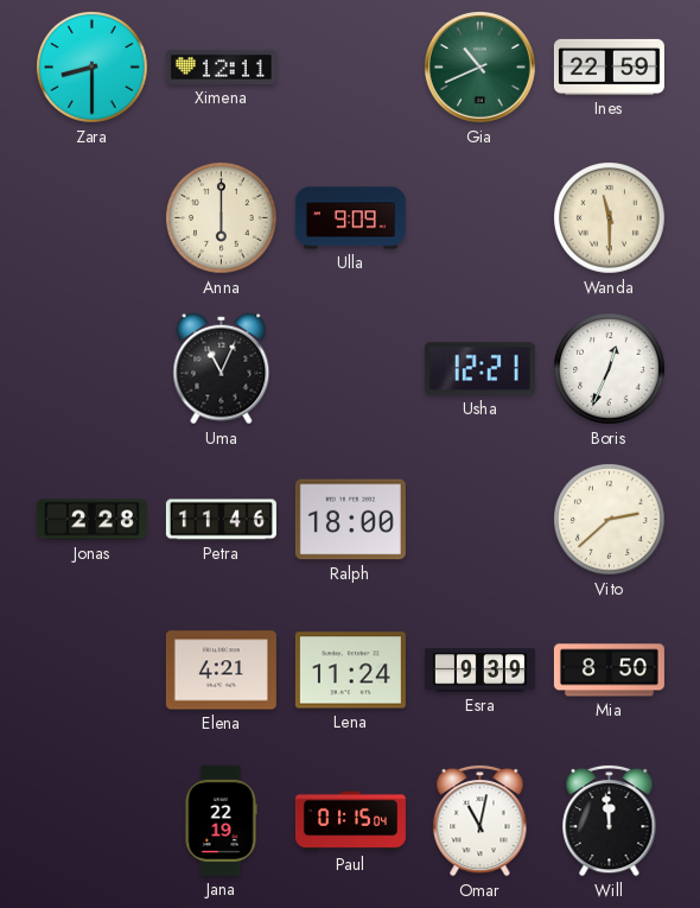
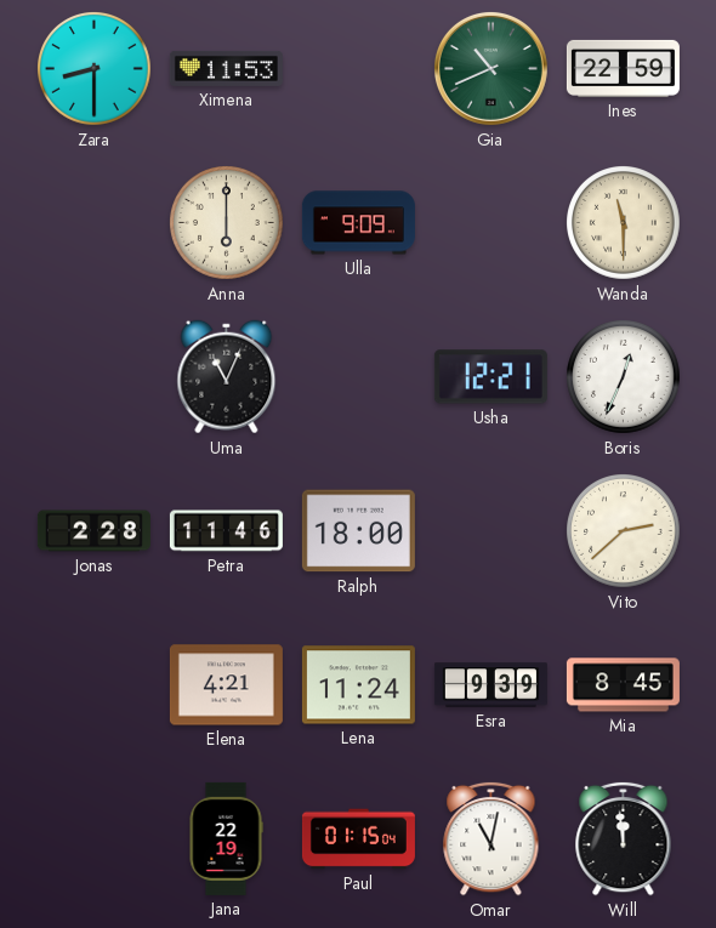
Ximena: 12:11 -> 11:53 (226, 68)
Mia: 8:50 -> 8:45 (623, 685)
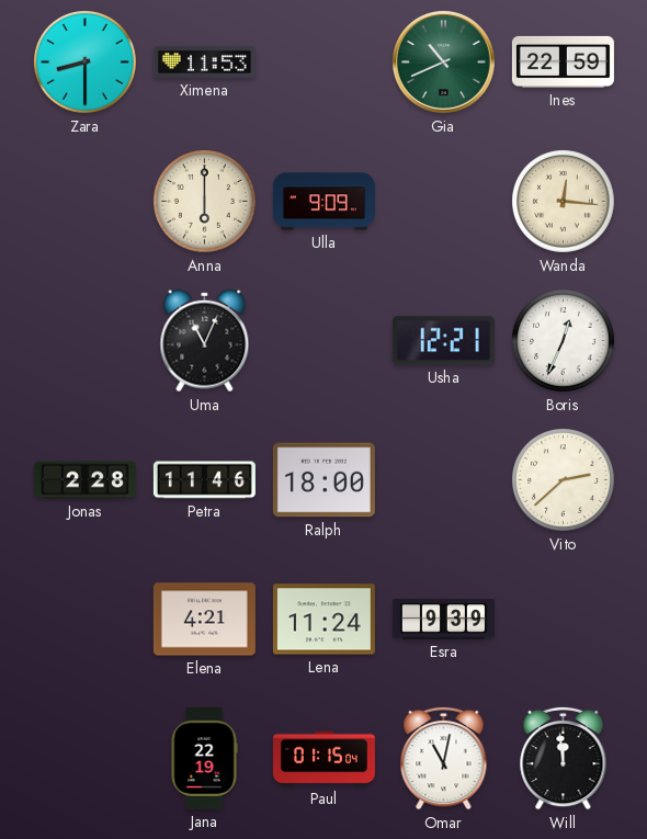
Wanda: 11:30 -> 12:16 (564, 202)
Mia: 8:45 -> none (623, 685)
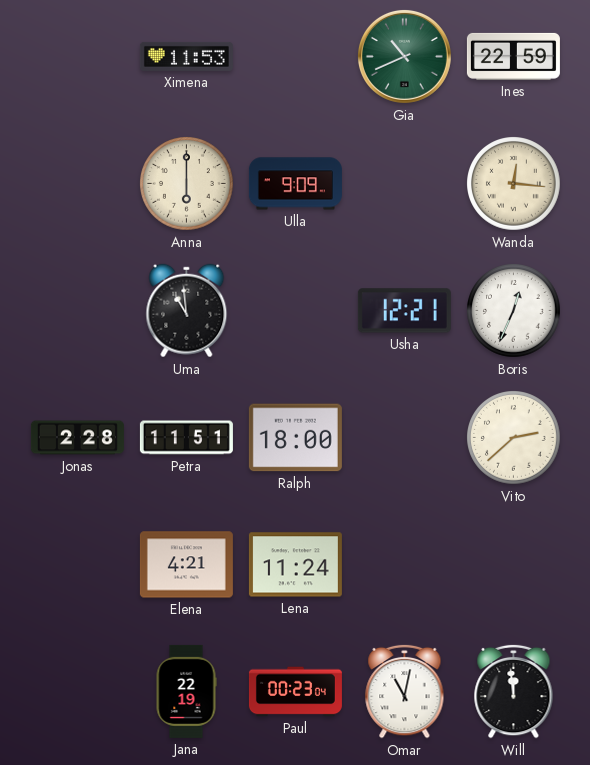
Zara: 8:30 -> none (86, 63)
Uma: 11:04 -> 10:59 (187, 311)
Petra: 11:46 -> 11:51 (186, 438)
Esra: 9:39 -> none (443, 620)
Paul: 01:15 -> 00:23 (295, 692)
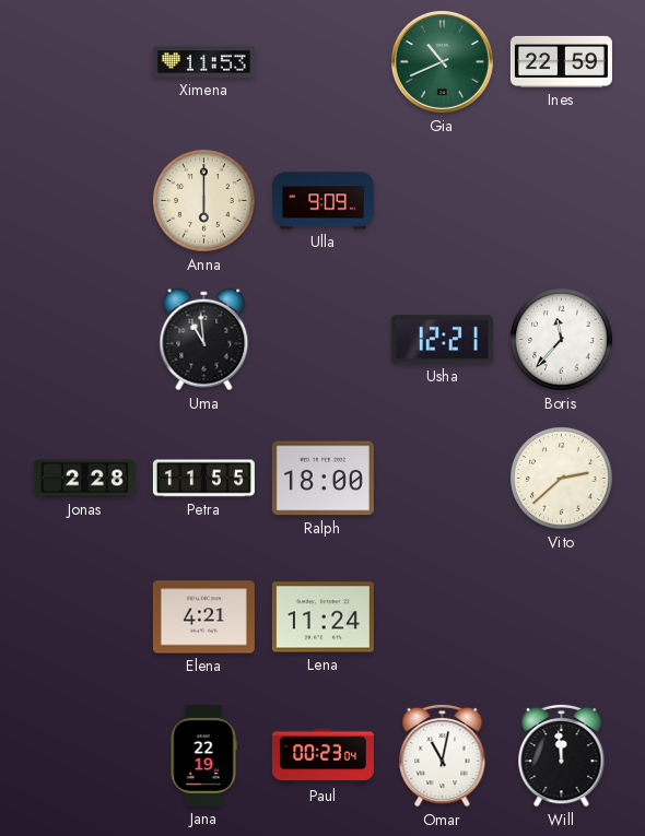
Wanda: 12:16 -> none (514, 184)
Boris: 12:34 -> 11:37 (562, 340)
Petra: 11:51 -> 11:55 (203, 479)
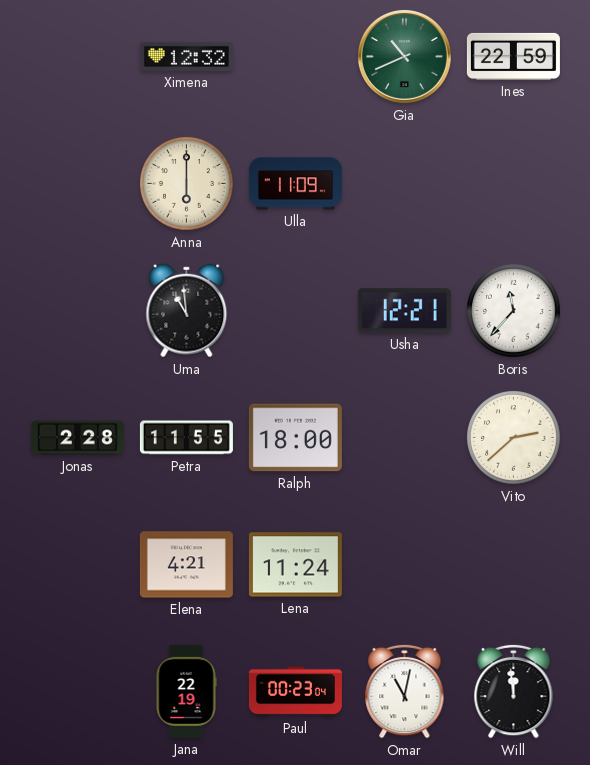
Ximena: 11:53 -> 12:32 (186, 56)
Ulla: 9:09 -> 11:09 (295, 184)
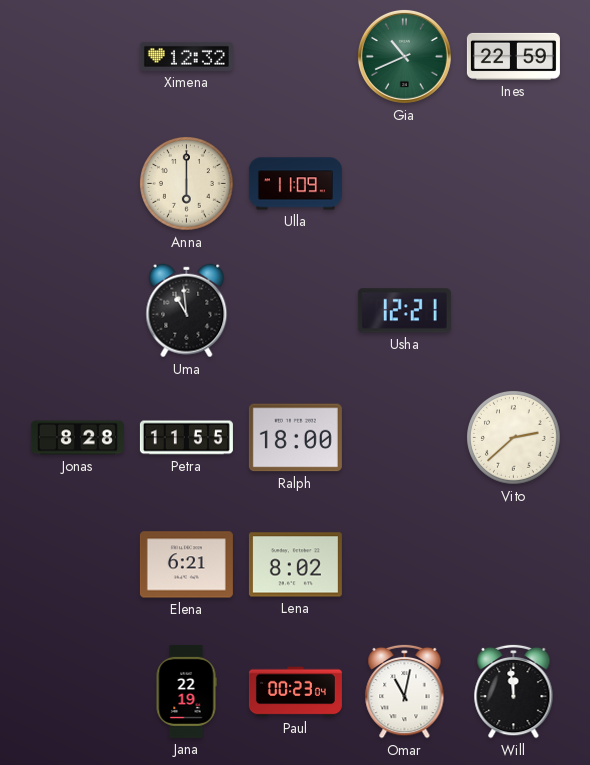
Boris: 11:37 -> none (514, 311)
Jonas: 2:28 -> 8:28 (77, 438)
Elena: 4:21 -> 6:21 (186, 565)
Lena: 11:24 -> 8:02 (295, 565)
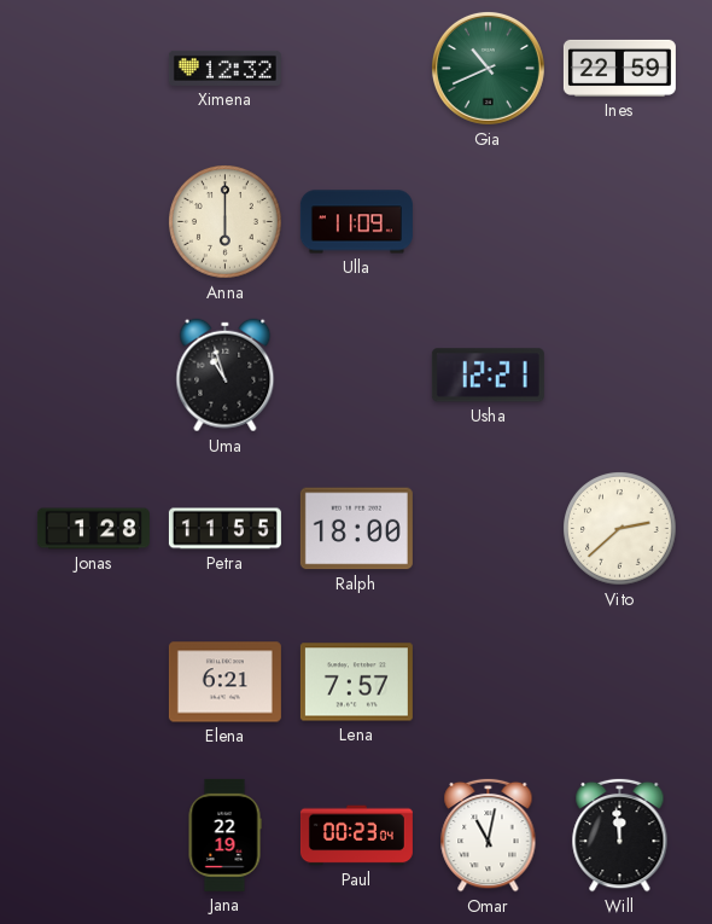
Uma: 10:59 -> 10:57 (226, 376)
Jonas: 8:28 -> 1:28 (93, 529)
Lena: 8:02 -> 7:57 (356, 682)
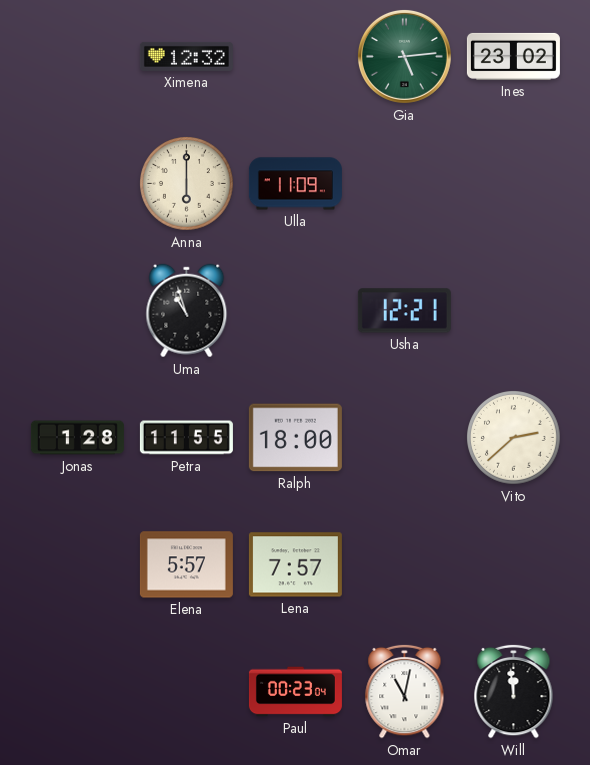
Gia: 10:41 -> 5:14 (404, 56)
Ines: 22:59 -> 23:02 (513, 56)
Elena: 6:21 -> 5:57 (186, 565)
Jana: 22:19 -> none (224, 835)
